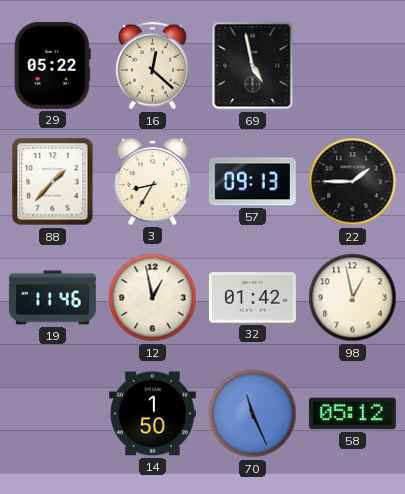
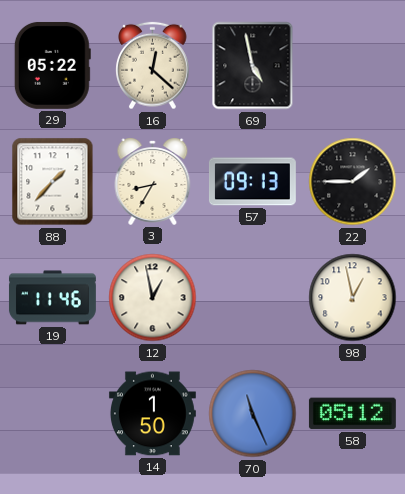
32: 01:42 -> none (252, 298)
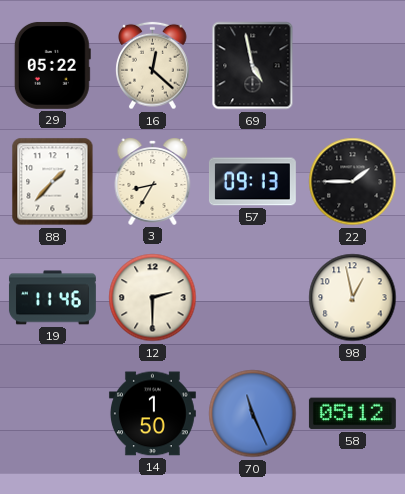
12: 12:58 -> 2:30 (153, 298)
